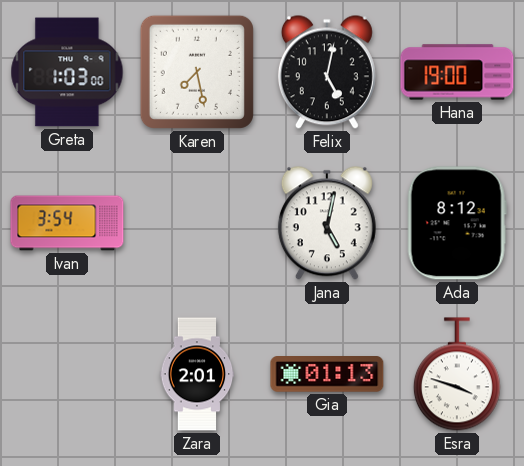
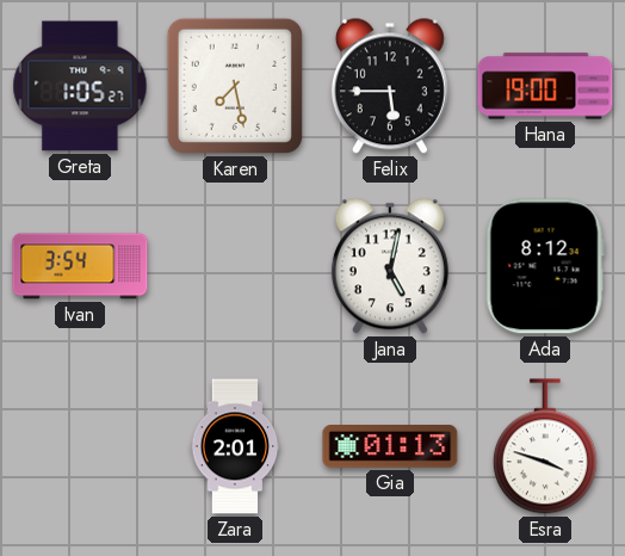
Greta: 1:03 -> 1:05 (80, 86)
Felix: 5:02 -> 5:45 (390, 86)
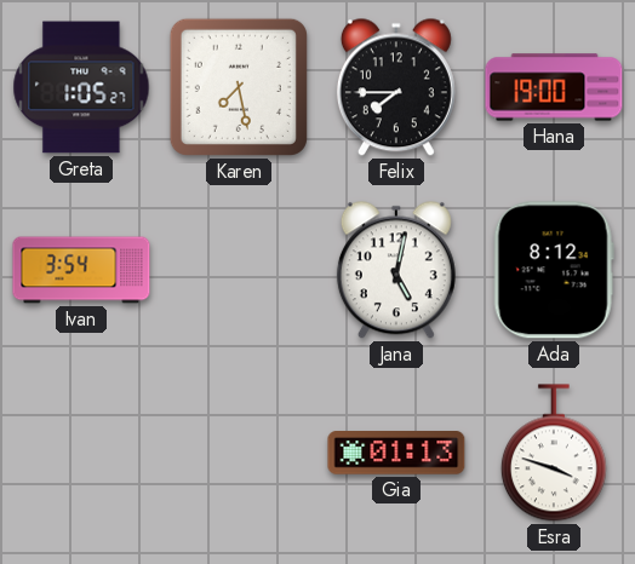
Felix: 5:45 -> 7:45 (396, 87)
Zara: 2:01 -> none (235, 446)
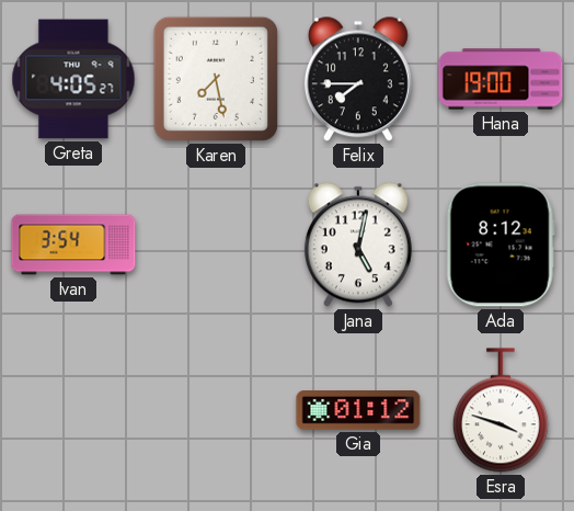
Greta: 1:05 -> 4:05 (73, 79)
Gia: 01:13 -> 01:12 (358, 410)
